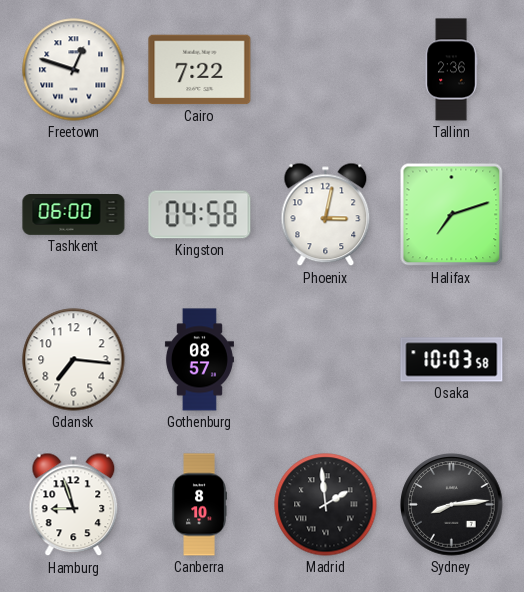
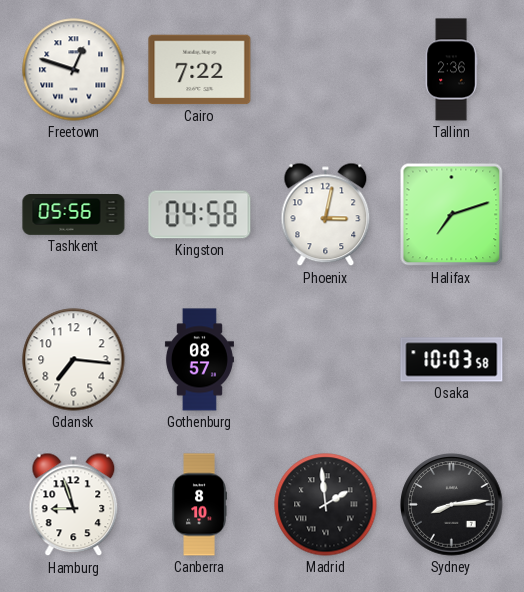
Tashkent: 06:00 -> 05:56 (74, 215)
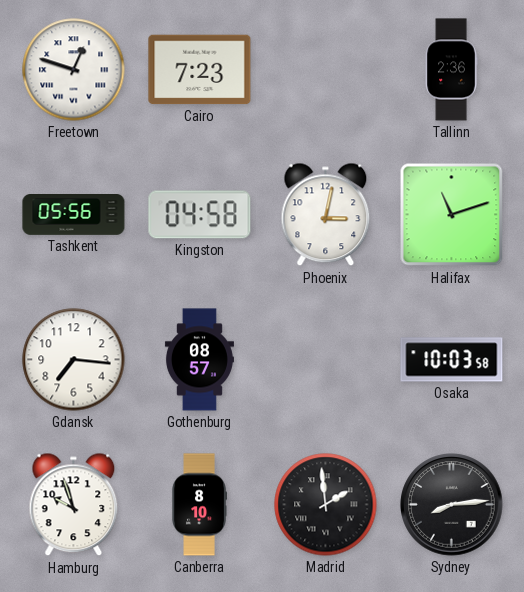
Cairo: 7:22 -> 7:23 (200, 70)
Halifax: 7:12 -> 11:12 (452, 215)
Hamburg: 8:57 -> 9:57 (74, 505)
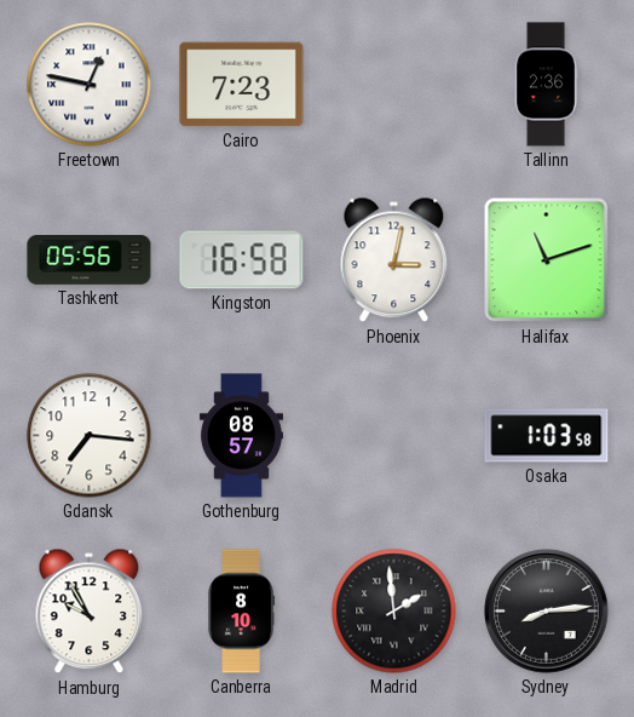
Freetown: 12:48 -> 12:47 (90, 85)
Kingston: 04:58 -> 16:58 (242, 260)
Osaka: 10:03 -> 1:03 (547, 436)
Hamburg: 9:57 -> 9:55 (90, 612)
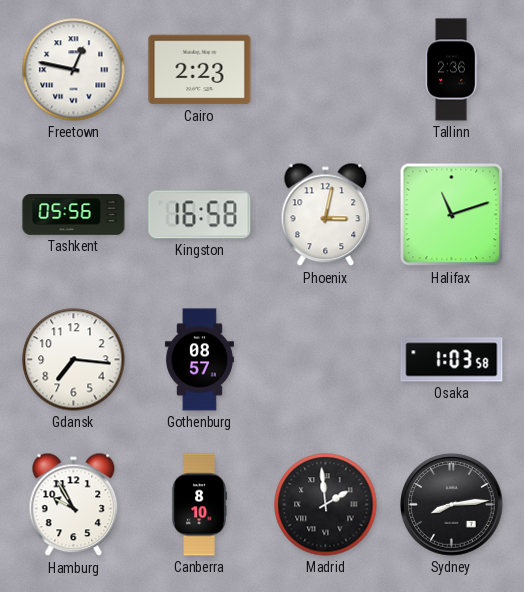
Cairo: 7:23 -> 2:23 (200, 70)
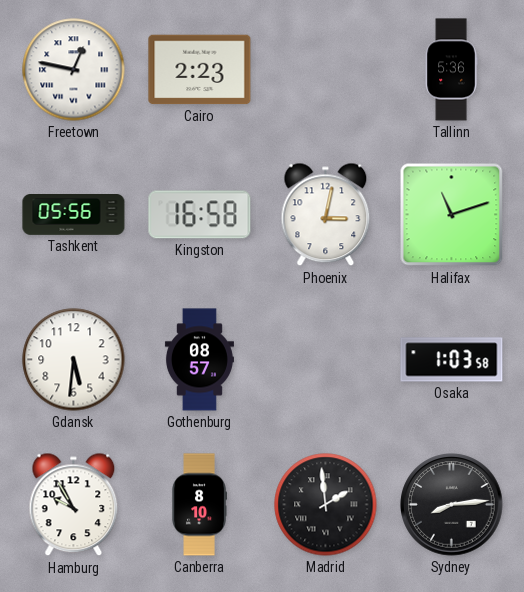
Tallinn: 2:36 -> 5:36 (451, 70)
Gdansk: 7:16 -> 5:31 (74, 360)
